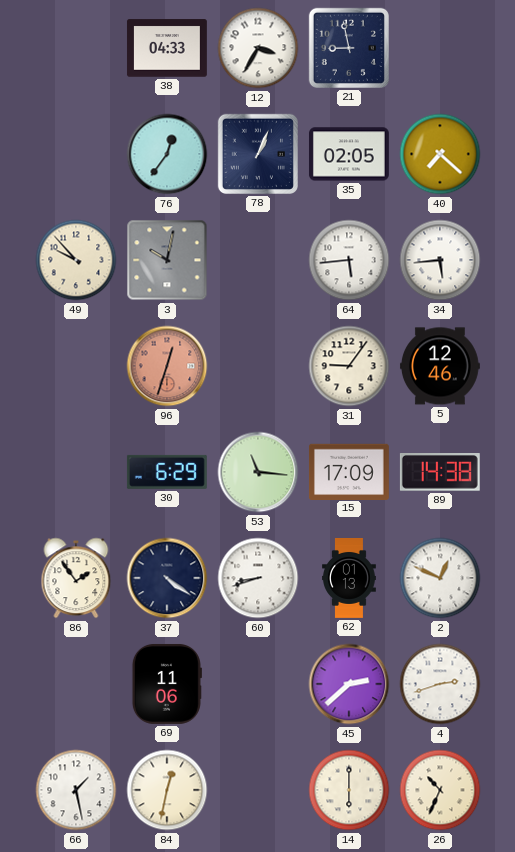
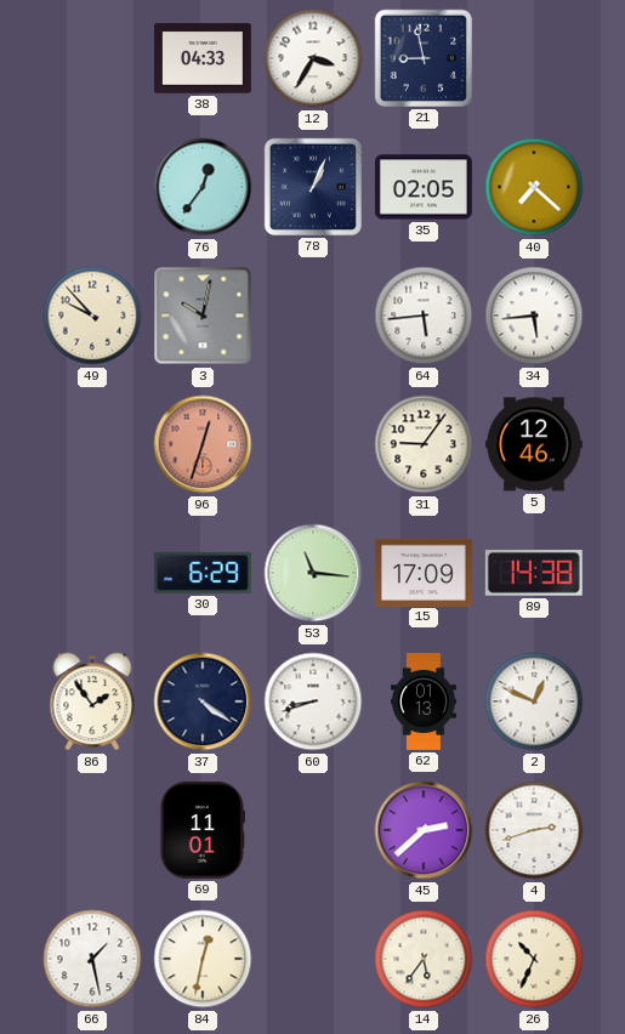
69: 11:06 -> 11:01 (201, 830)
14: 6:00 -> 5:36 (424, 959)
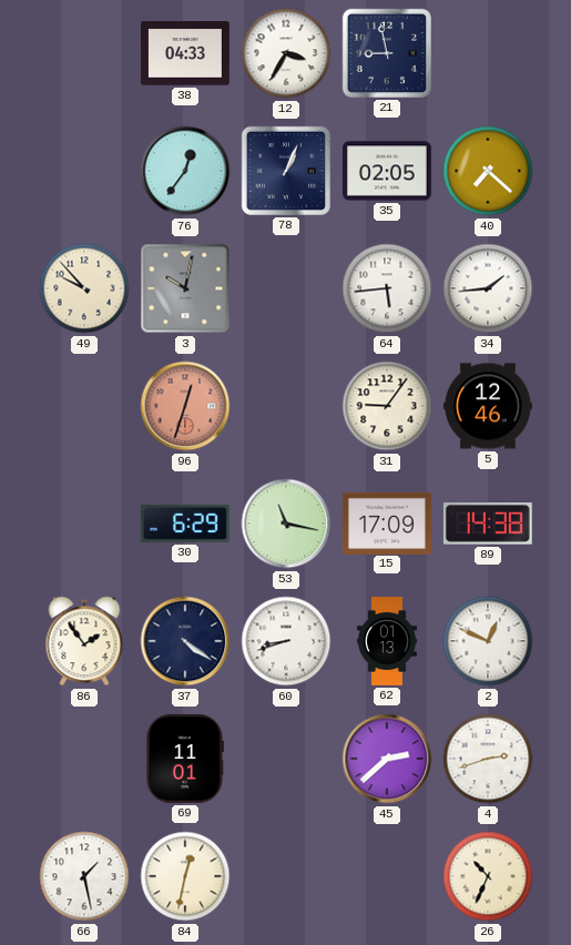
34: 5:44 -> 1:44 (488, 288)
53: 11:16 -> 11:17 (286, 524)
14: 5:36 -> none (424, 959)
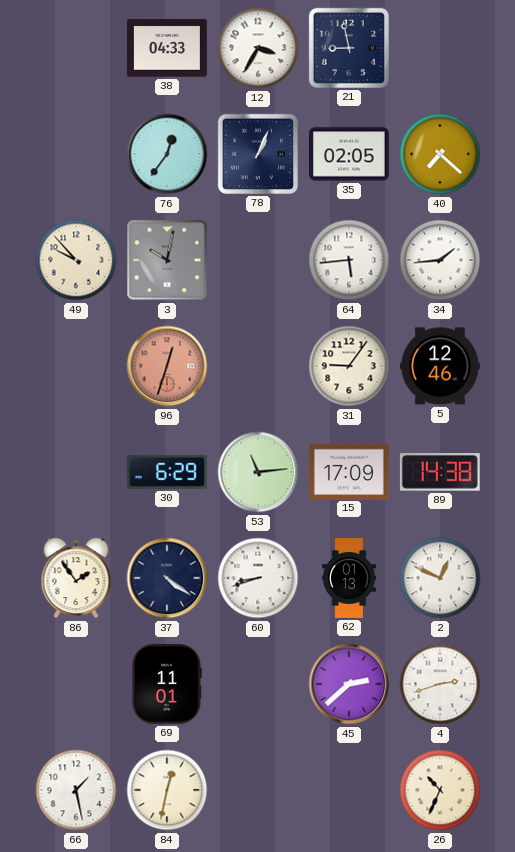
53: 11:17 -> 11:14 (258, 472)
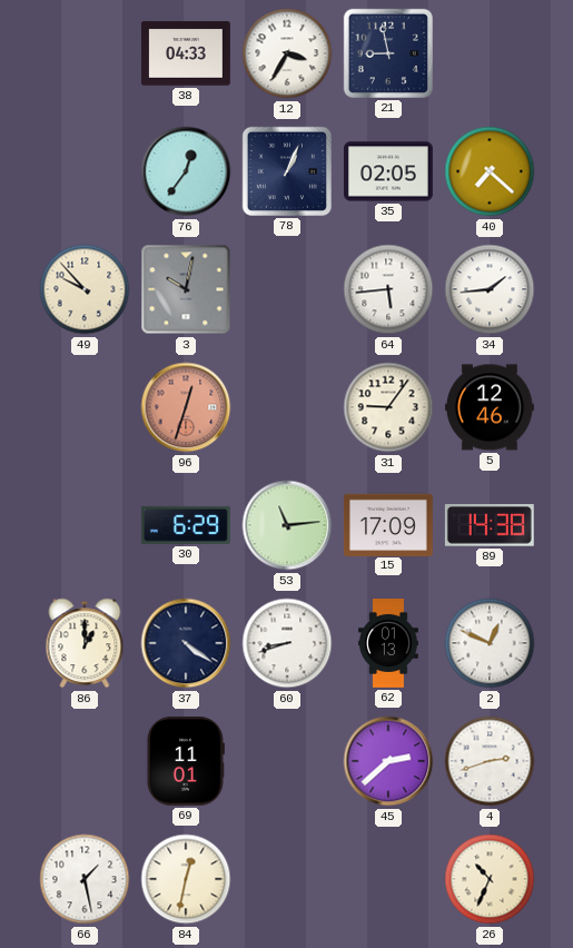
86: 1:54 -> 1:00 (85, 643)
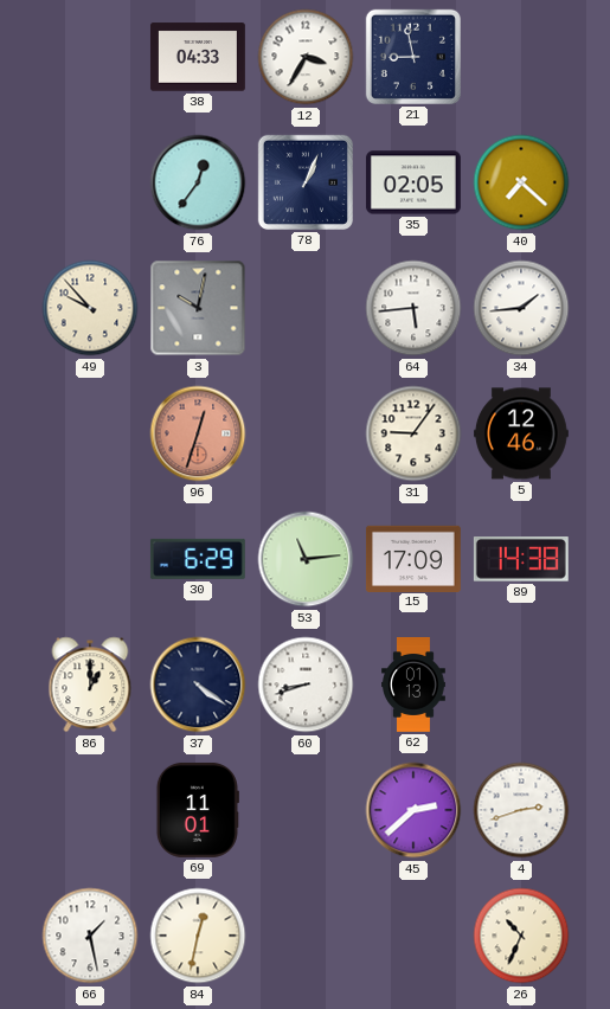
2: 12:49 -> none (490, 643)
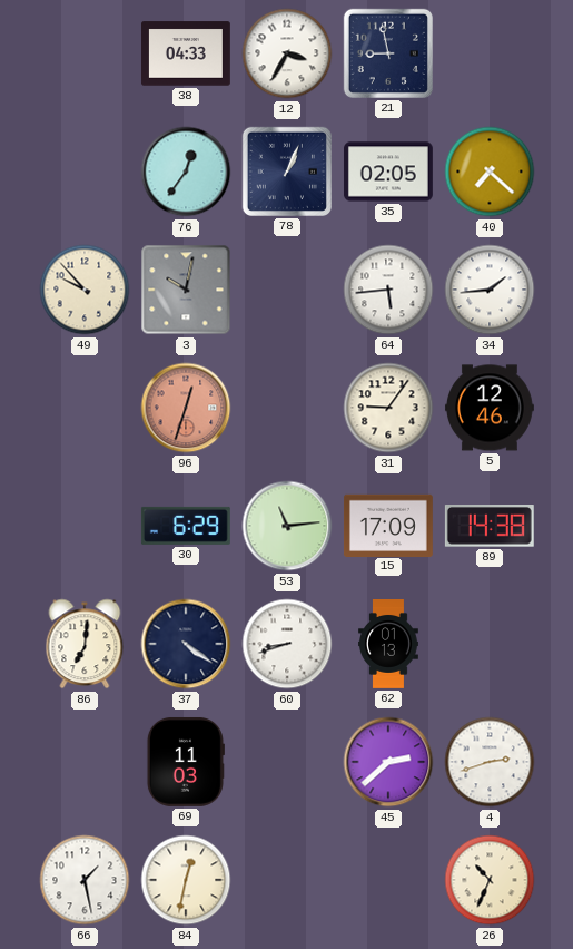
86: 1:00 -> 7:01 (85, 644)
69: 11:01 -> 11:03 (185, 762)
